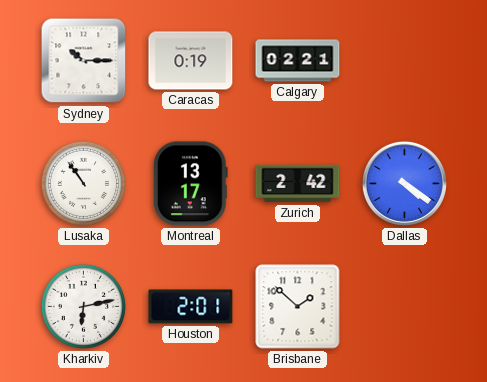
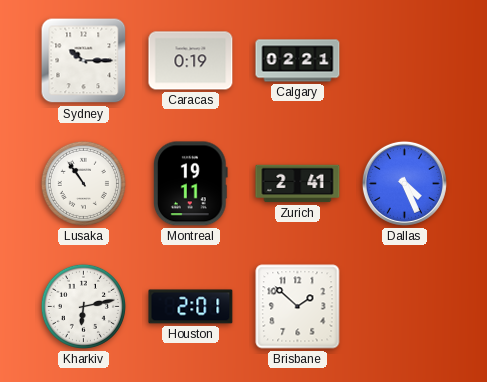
Montreal: 13:17 -> 19:11 (190, 184)
Zurich: 2:42 -> 2:41 (298, 184)
Dallas: 4:21 -> 4:26 (404, 183)
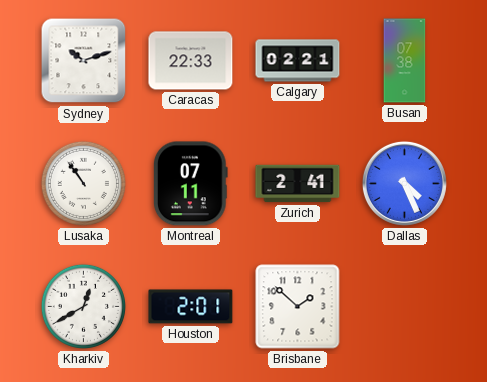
Sydney: 10:15 -> 10:12 (84, 61)
Caracas: 0:19 -> 22:33 (191, 61)
Busan: none -> 07:38 (405, 61)
Montreal: 19:11 -> 07:11 (190, 184)
Kharkiv: 6:13 -> 12:40 (83, 306)
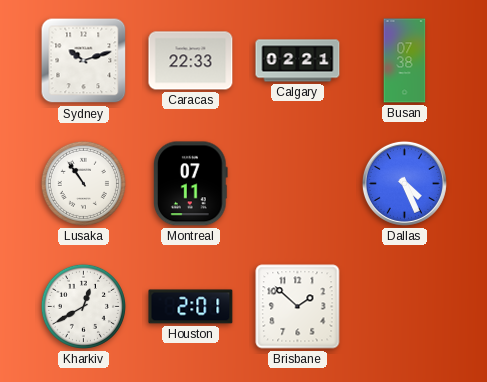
Zurich: 2:41 -> none (298, 184)
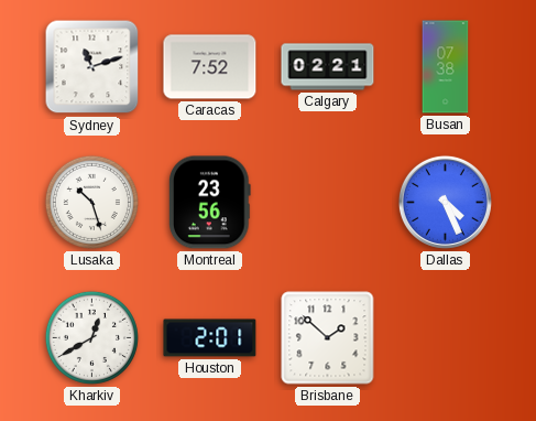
Sydney: 10:12 -> 11:12 (92, 67)
Caracas: 22:33 -> 7:52 (210, 67)
Lusaka: 10:54 -> 10:27 (91, 202)
Montreal: 07:11 -> 23:56 (209, 203)
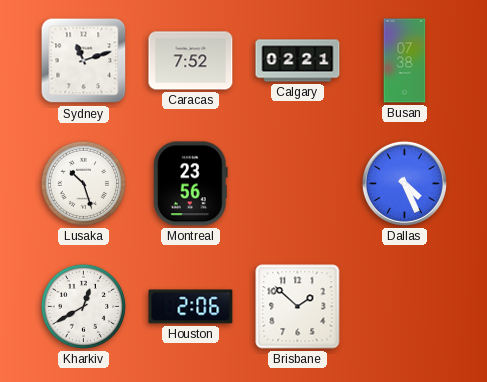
Houston: 2:01 -> 2:06 (191, 307)
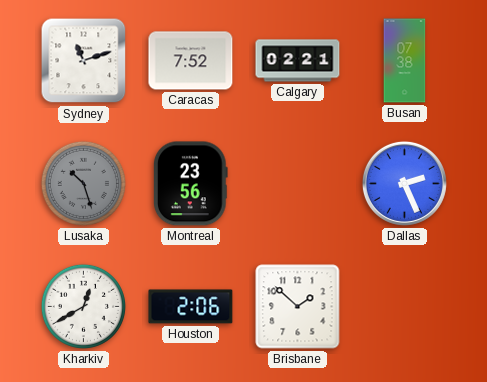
Lusaka dial: white -> grey (83, 183)
Dallas: 4:26 -> 2:26 (404, 183)
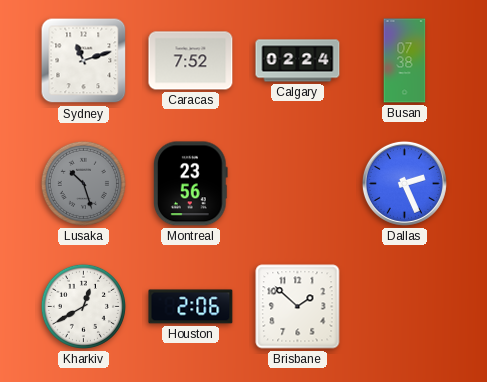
Calgary: 02:21 -> 02:24 (298, 61)
